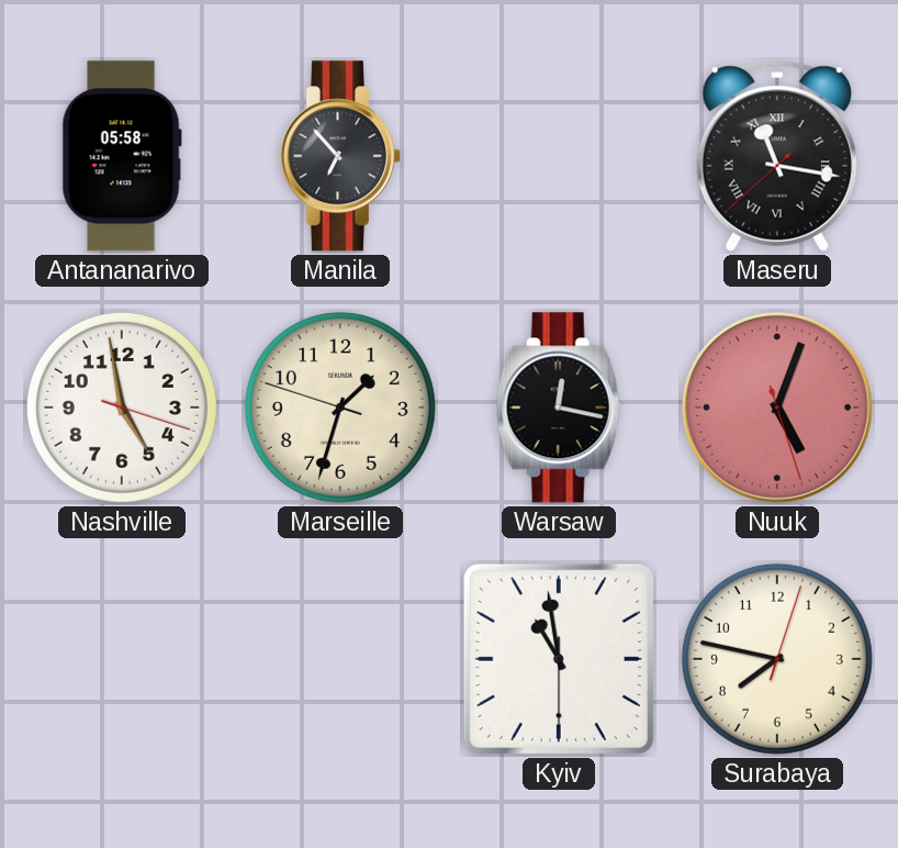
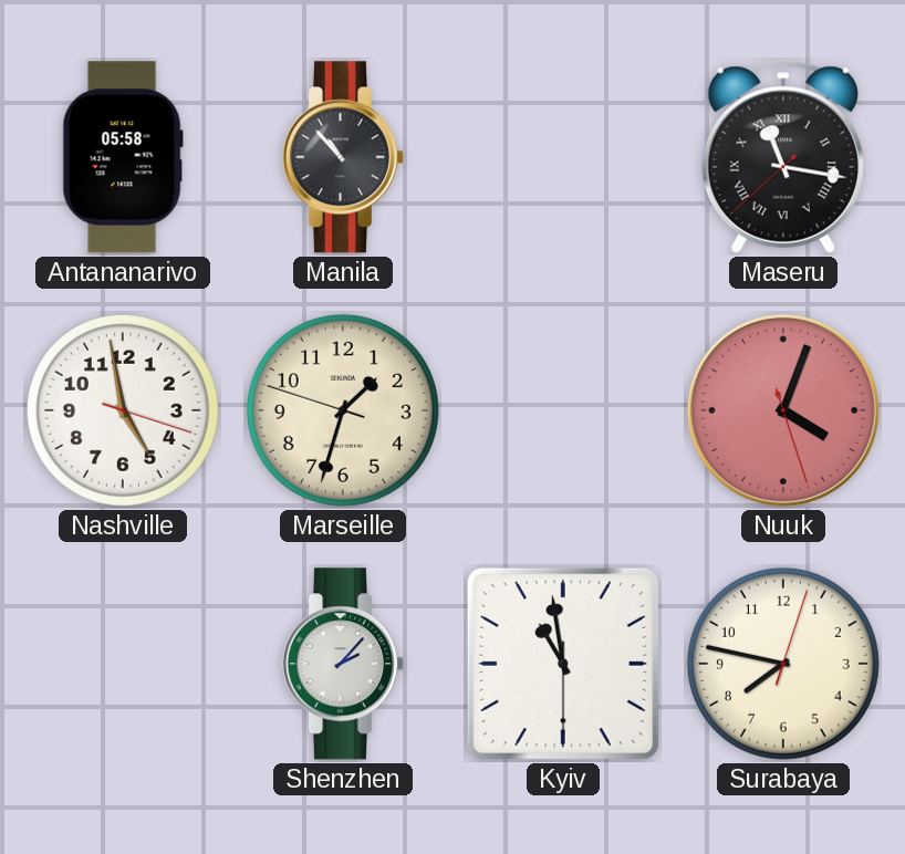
Manila: 6:53 -> 10:53 (342, 157)
Warsaw: 12:17 -> none (559, 408)
Nuuk: 5:03 -> 4:03 (783, 410)
Shenzhen: none -> 2:07 (342, 664)
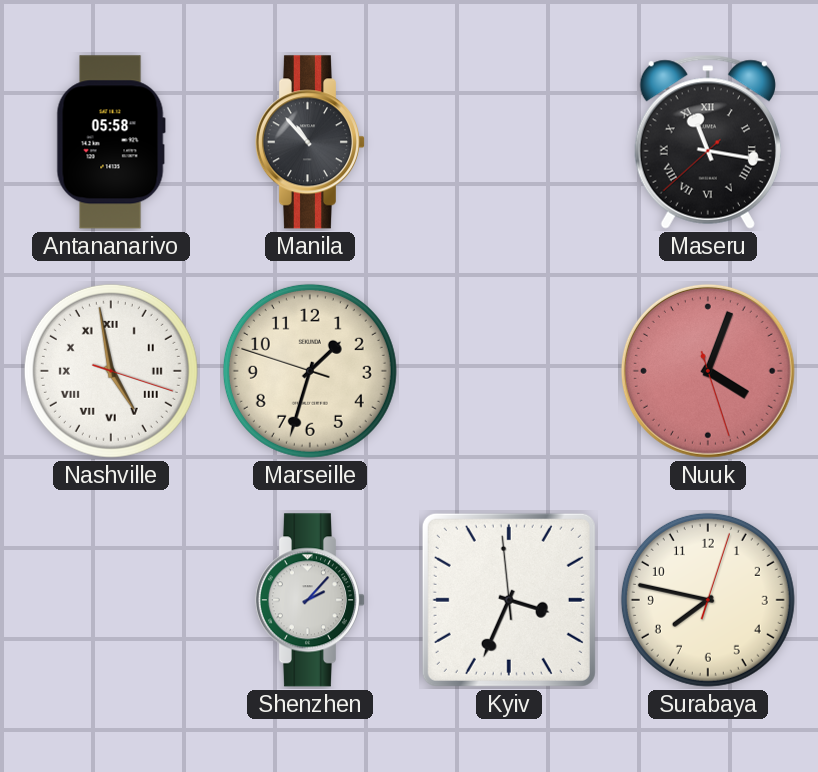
Nashville numerals: Arabic -> Roman (111, 371)
Kyiv: 10:58 -> 3:33 (509, 600)
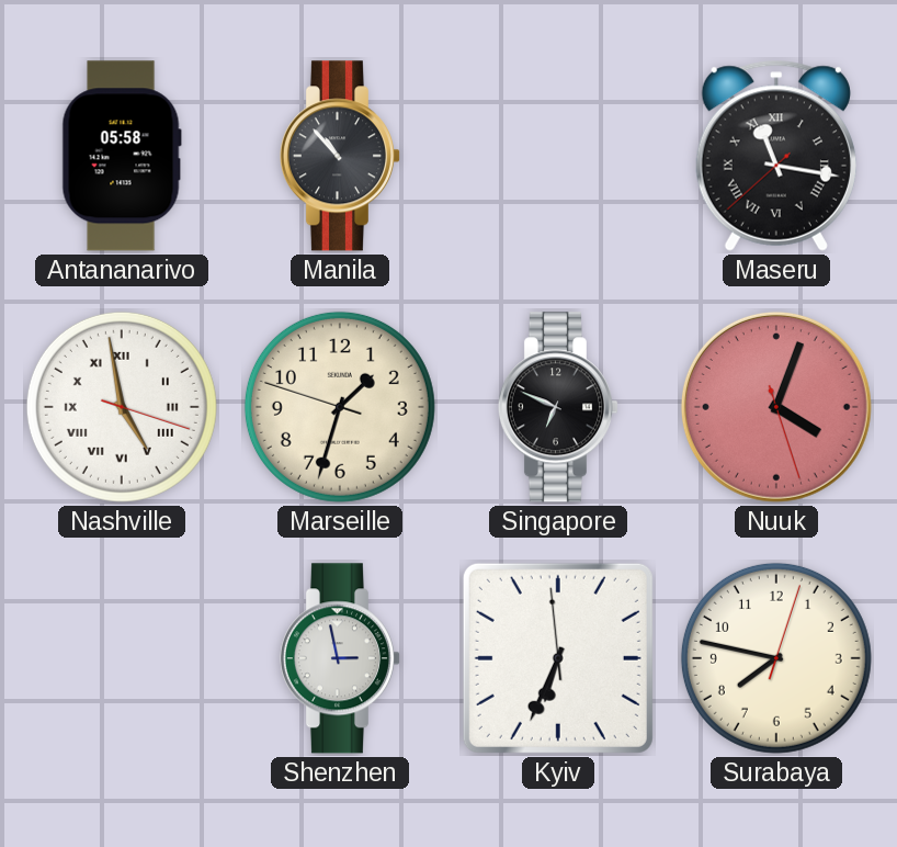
Singapore: none -> 6:49 (557, 407)
Shenzhen: 2:07 -> 2:58 (339, 658)
Kyiv: 3:33 -> 6:33 (558, 658)
